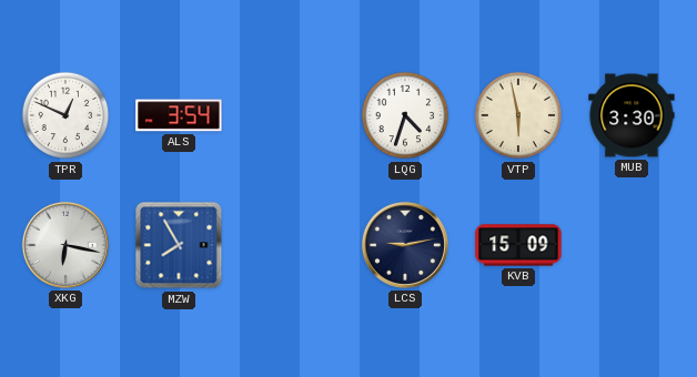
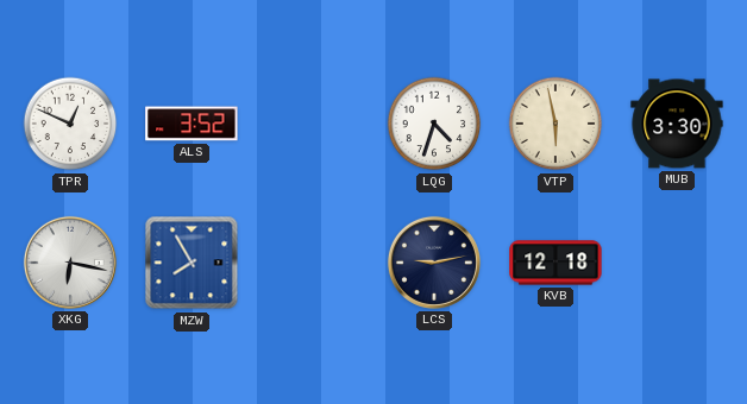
ALS: 3:54 -> 3:52 (192, 124)
KVB: 15:09 -> 12:18 (555, 263)
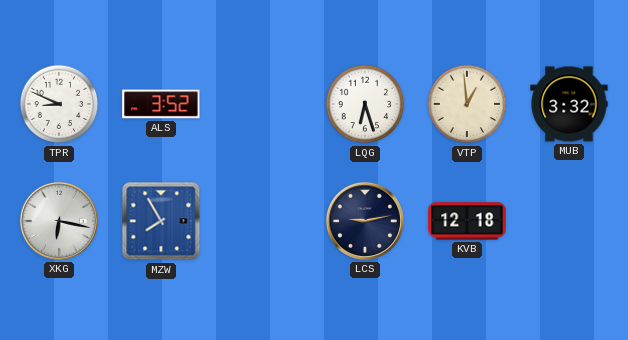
TPR: 12:49 -> 8:49 (59, 104)
LQG: 4:33 -> 6:27 (365, 104)
VTP: 5:58 -> 12:59 (467, 104)
MUB: 3:30 -> 3:32 (569, 104)
